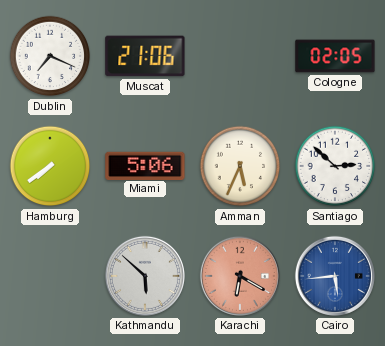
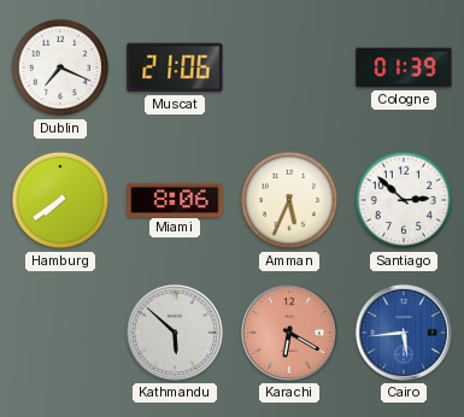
Cologne: 02:05 -> 01:39 (404, 67)
Miami: 5:06 -> 8:06 (175, 199)
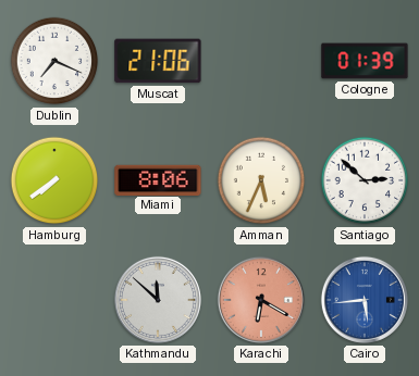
Kathmandu: 5:52 -> 11:52 (158, 300)
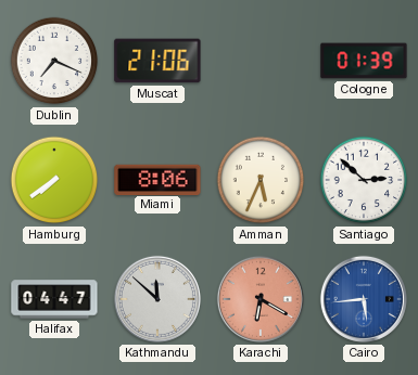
Halifax: none -> 04:47 (54, 299)
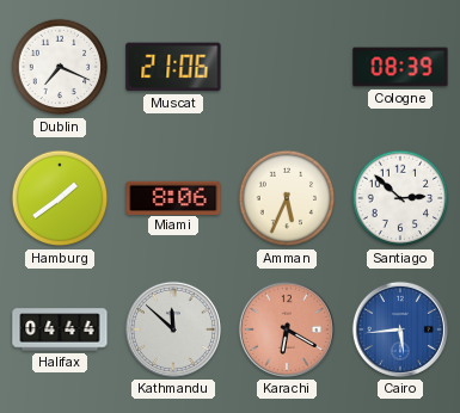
Cologne: 01:39 -> 08:39 (400, 67)
Hamburg: 7:39 -> 1:39 (60, 198)
Halifax: 04:47 -> 04:44 (60, 329)
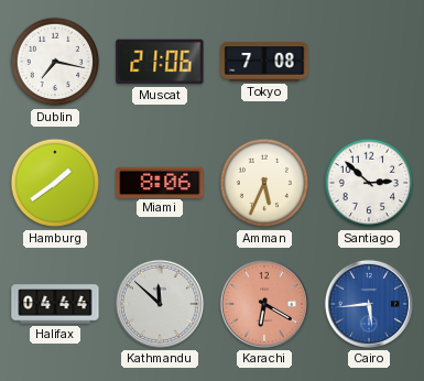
Dublin: 7:19 -> 7:17 (55, 62)
Tokyo: none -> 7:08 (264, 62)
Cologne: 08:39 -> none (400, 67)
